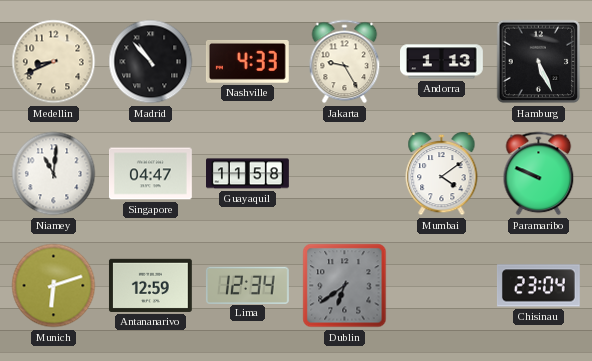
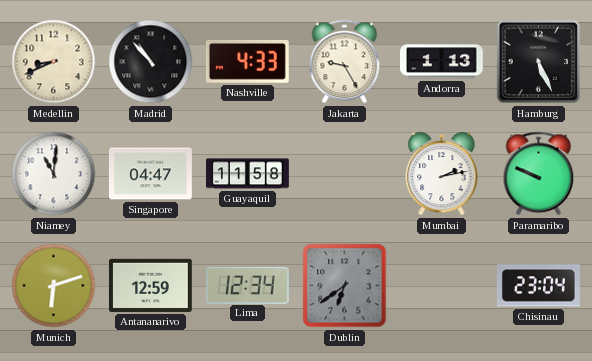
Mumbai: 4:09 -> 2:13 (442, 174)
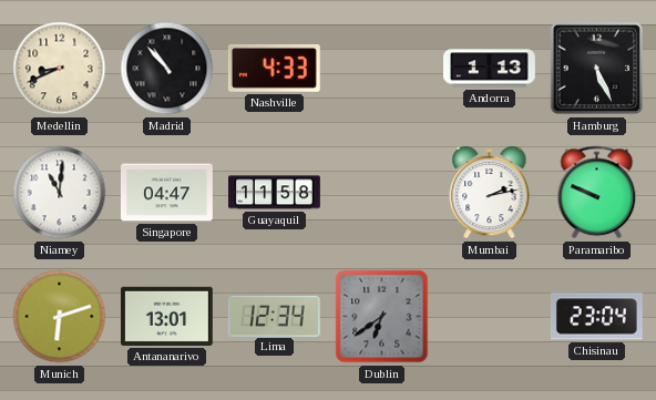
Jakarta: 9:25 -> none (345, 62)
Antananarivo: 12:59 -> 13:01 (166, 316)
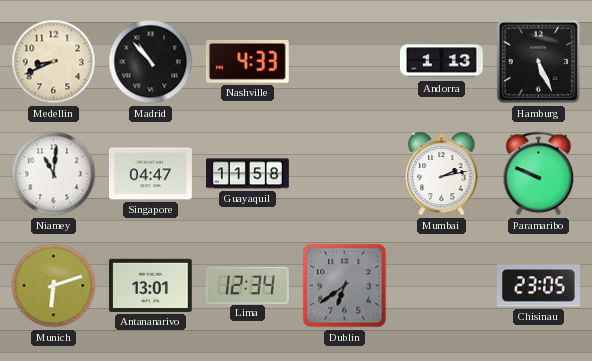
Chisinau: 23:04 -> 23:05 (538, 286)
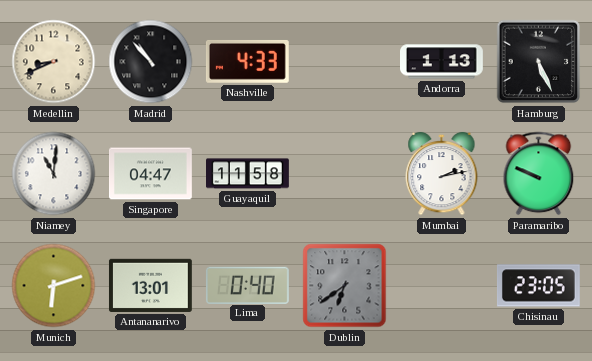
Lima: 12:34 -> 0:40 (247, 285)
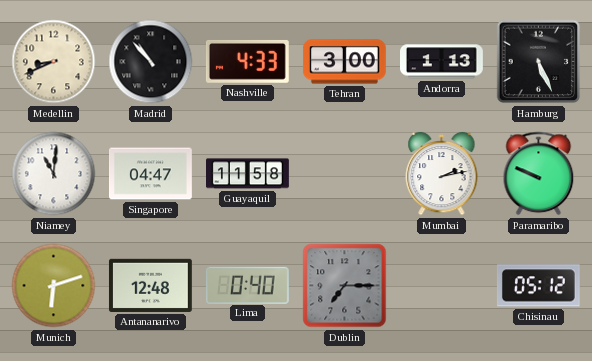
Tehran: none -> 3:00 (344, 62)
Antananarivo: 13:01 -> 12:48 (150, 285)
Dublin: 6:39 -> 7:15 (345, 286)
Chisinau: 23:05 -> 05:12 (538, 286)
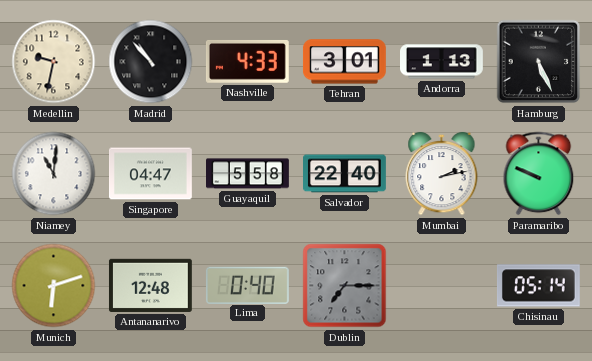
Medellin: 8:41 -> 9:32 (54, 62)
Tehran: 3:00 -> 3:01 (344, 62)
Guayaquil: 11:58 -> 5:58 (248, 174)
Salvador: none -> 22:40 (345, 174)
Chisinau: 05:12 -> 05:14 (538, 286)
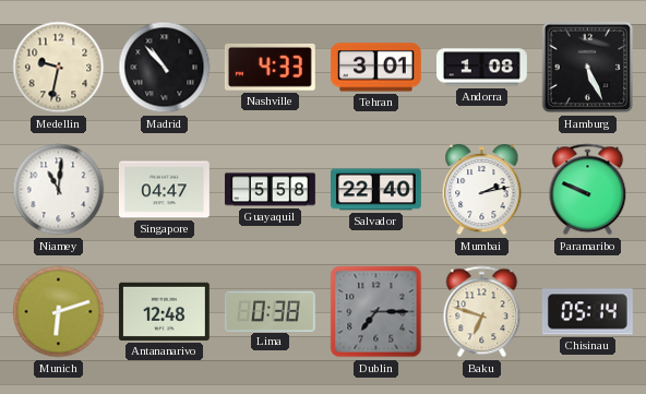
Andorra: 1:13 -> 1:08 (482, 68)
Lima: 0:40 -> 0:38 (270, 311)
Baku: none -> 6:48 (482, 312)
